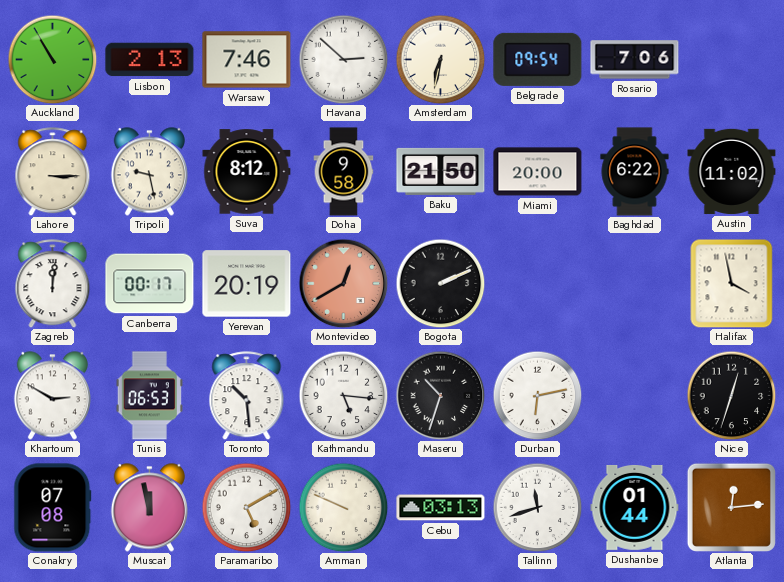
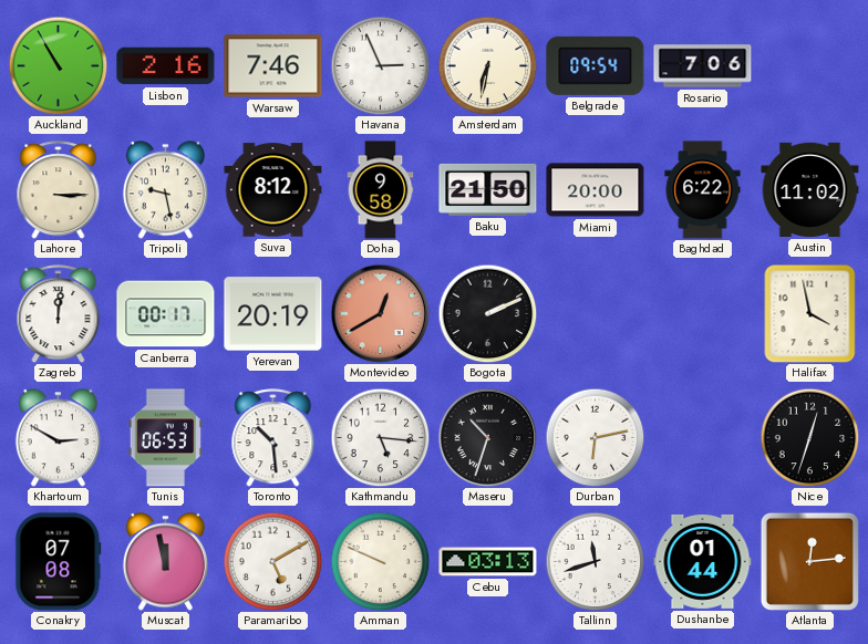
Lisbon: 2:13 -> 2:16 (166, 66)
Havana: 2:52 -> 2:56 (380, 65)
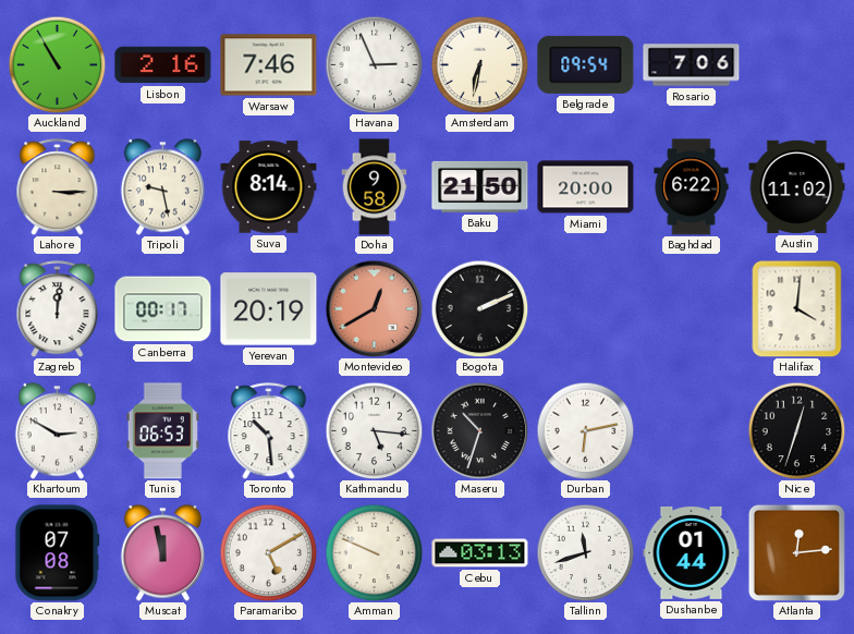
Suva: 8:12 -> 8:14 (269, 187)
Halifax: 3:58 -> 4:01 (797, 308)
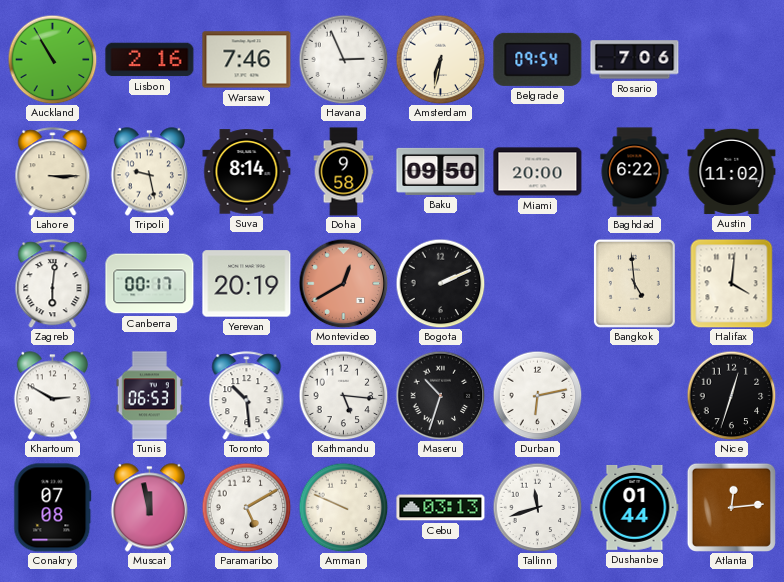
Baku: 21:50 -> 09:50 (441, 171)
Zagreb: 12:01 -> 6:01 (53, 284)
Bangkok: none -> 4:59 (634, 283)
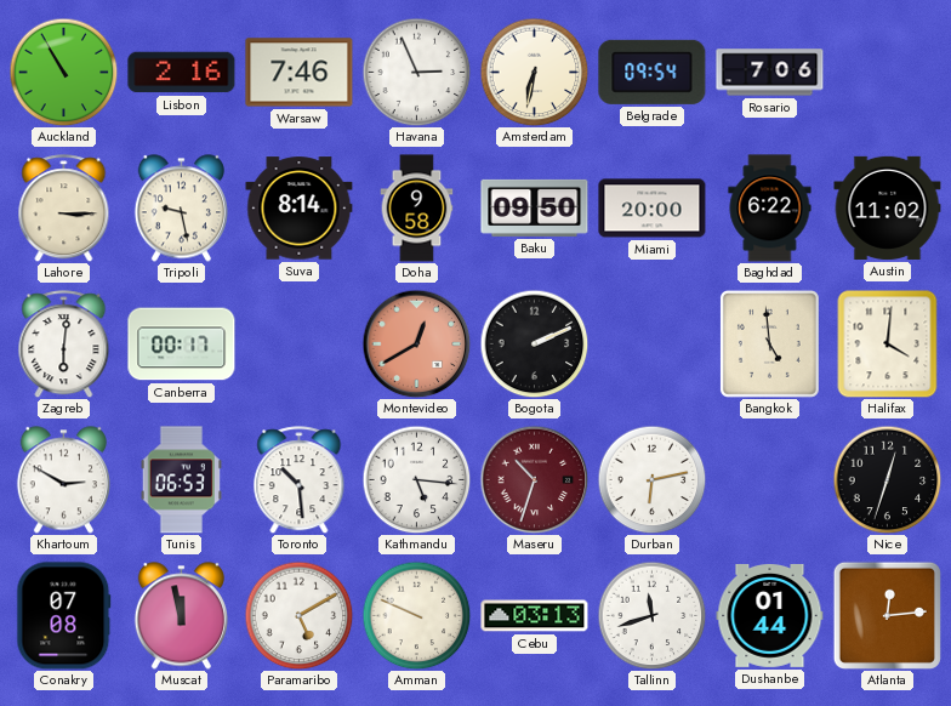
Yerevan: 20:19 -> none (247, 284)
Maseru dial: black -> burgundy (534, 479)
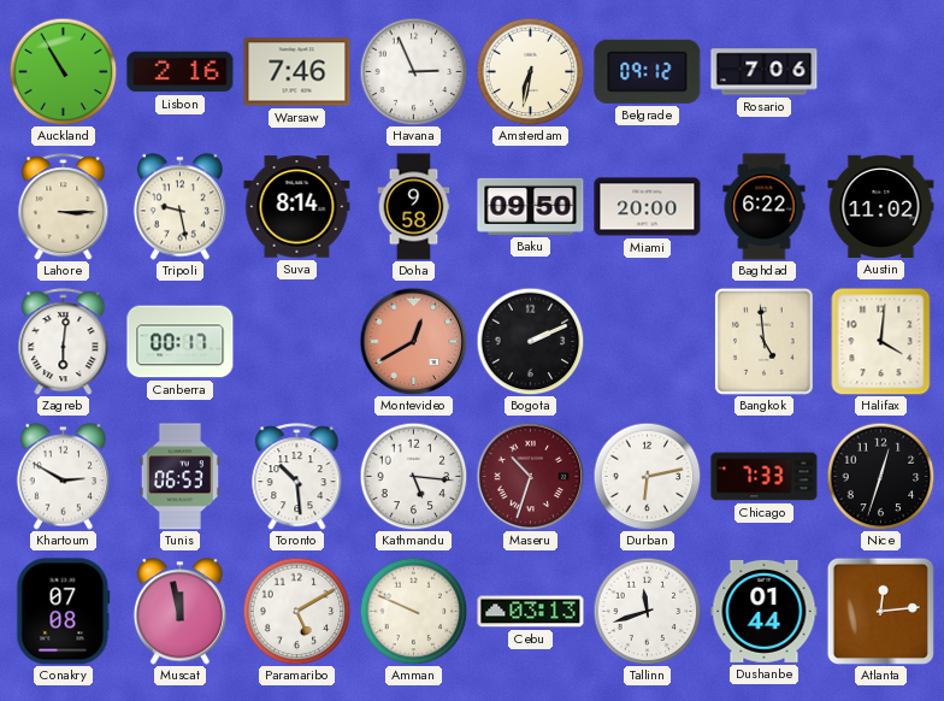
Belgrade: 09:54 -> 09:12 (648, 71)
Chicago: none -> 7:33 (765, 477)
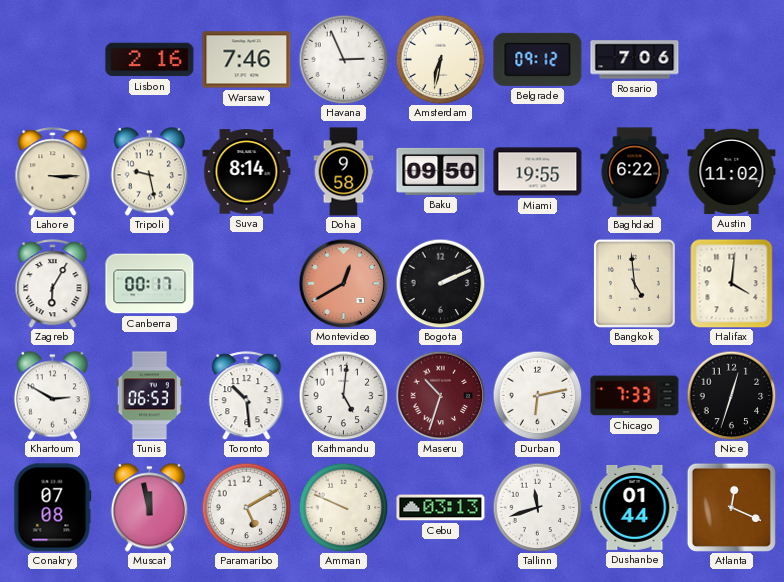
Auckland: 10:55 -> none (63, 71)
Miami: 20:00 -> 19:55 (538, 172)
Zagreb: 6:01 -> 6:05 (53, 284)
Kathmandu: 5:16 -> 5:01 (343, 395)
Atlanta: 12:14 -> 12:19 (731, 507)
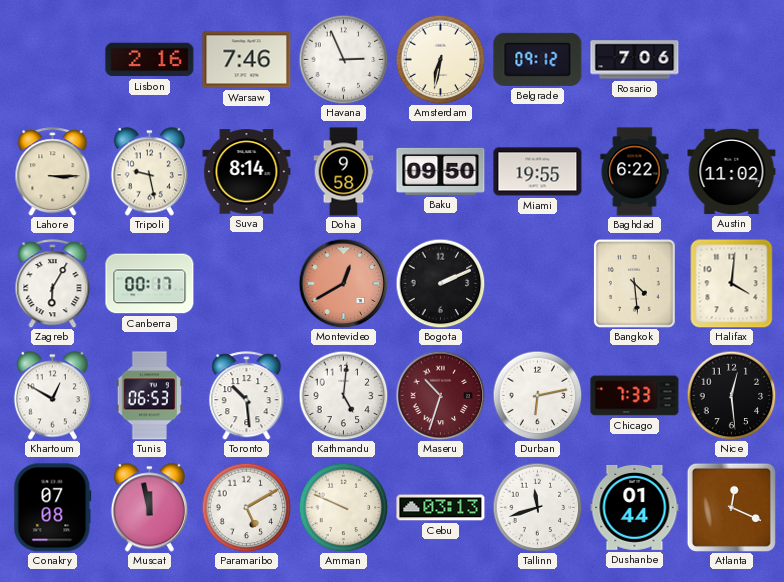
Bangkok: 4:59 -> 4:29 (634, 283)
Khartoum: 2:50 -> 12:50 (52, 396)
Nice: 12:33 -> 12:29 (731, 395)
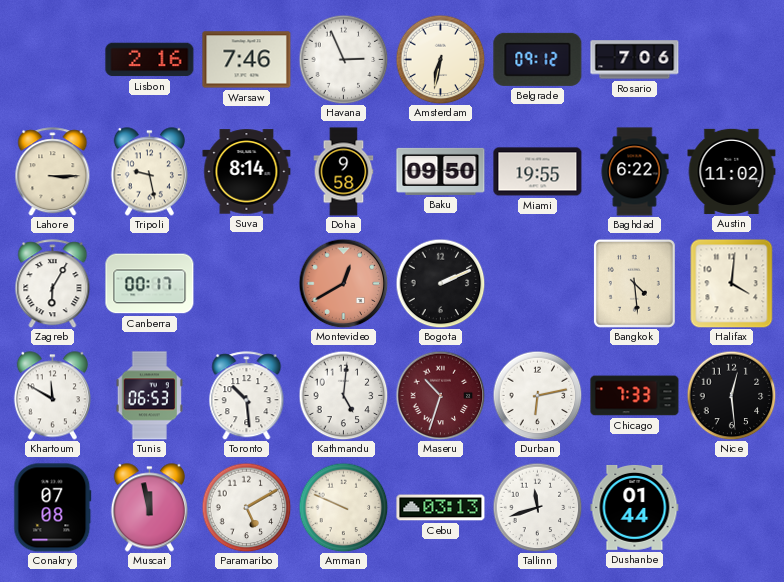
Khartoum: 12:50 -> 11:50 (52, 396)
Atlanta: 12:19 -> none (731, 507)
